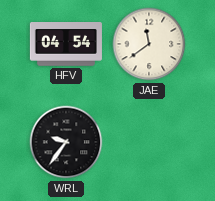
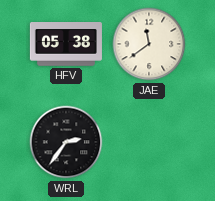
HFV: 04:54 -> 05:38 (66, 44)
WRL: 9:36 -> 2:36 (66, 142)
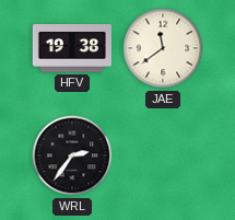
HFV: 05:38 -> 19:38 (72, 48)
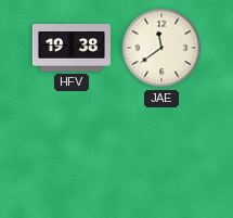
WRL: 2:36 -> none (72, 155)
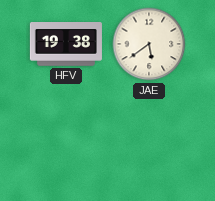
JAE: 11:39 -> 5:39 (149, 44)
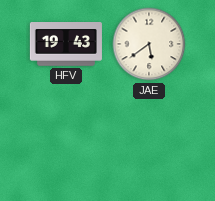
HFV: 19:38 -> 19:43 (66, 44)
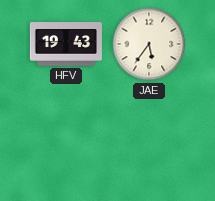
JAE: 5:39 -> 5:36 (149, 44)
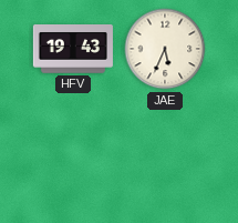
JAE: 5:36 -> 5:34 (165, 49)
